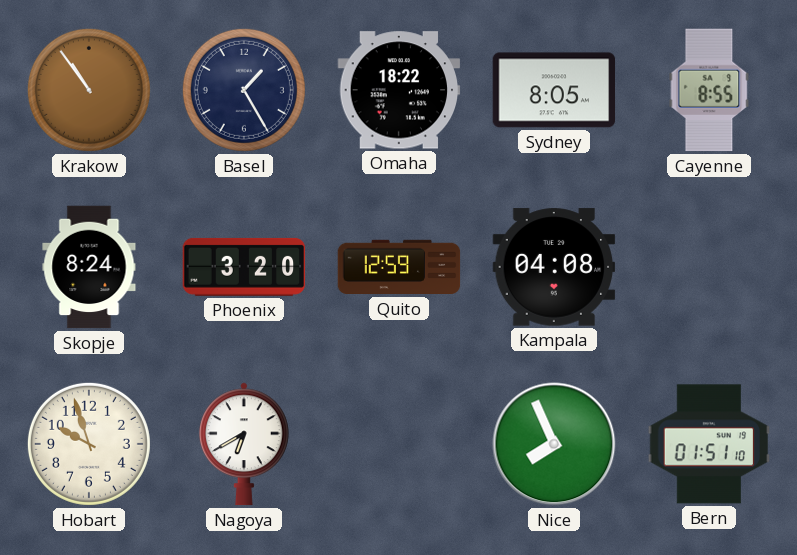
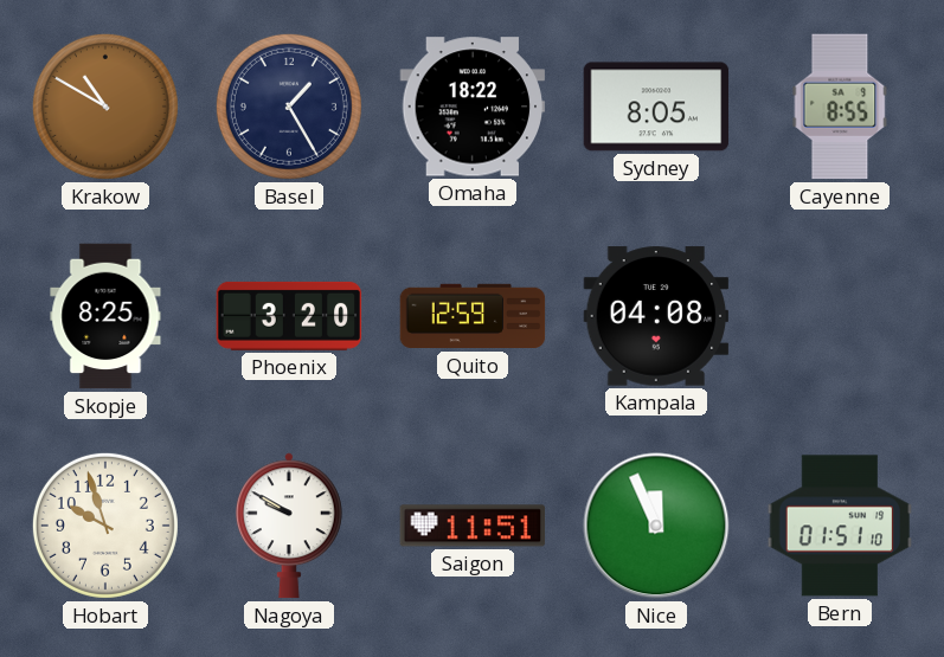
Krakow: 10:54 -> 10:50 (105, 107)
Skopje: 8:24 -> 8:25 (105, 316)
Nagoya: 6:40 -> 9:50 (289, 526)
Saigon: none -> 11:51 (473, 526)
Nice: 7:56 -> 11:56 (656, 526)
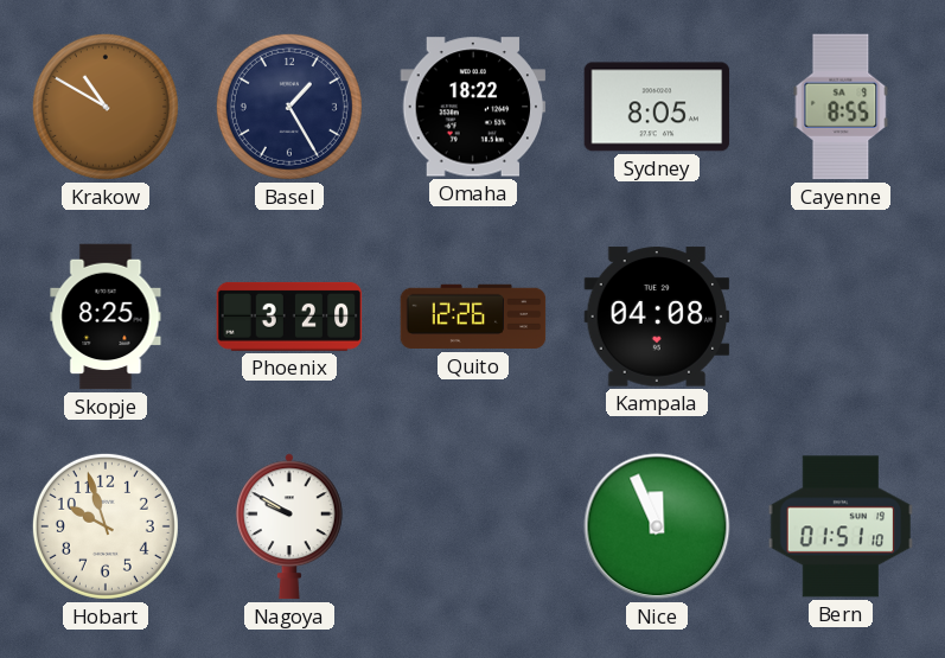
Quito: 12:59 -> 12:26 (473, 317)
Saigon: 11:51 -> none (473, 526)
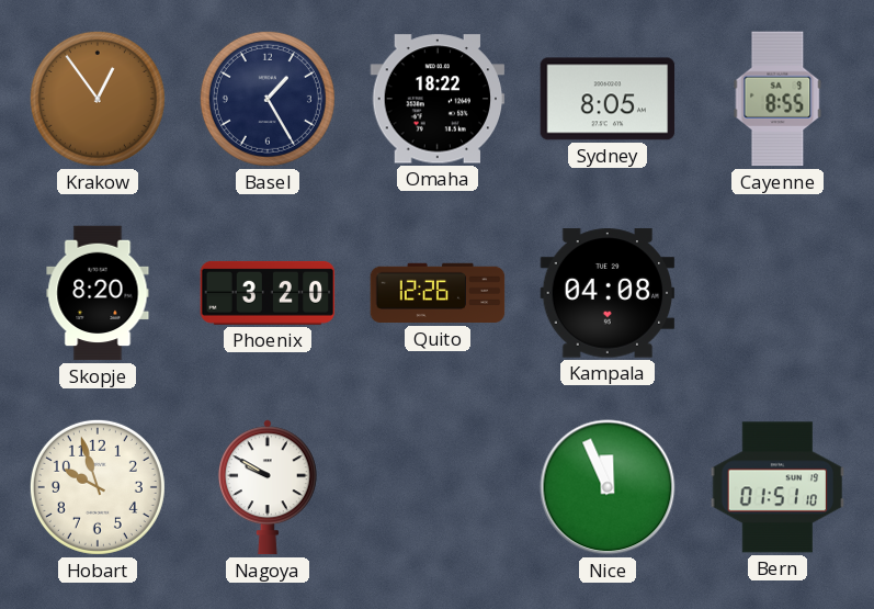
Krakow: 10:50 -> 12:54 (98, 99)
Skopje: 8:25 -> 8:20 (98, 293)
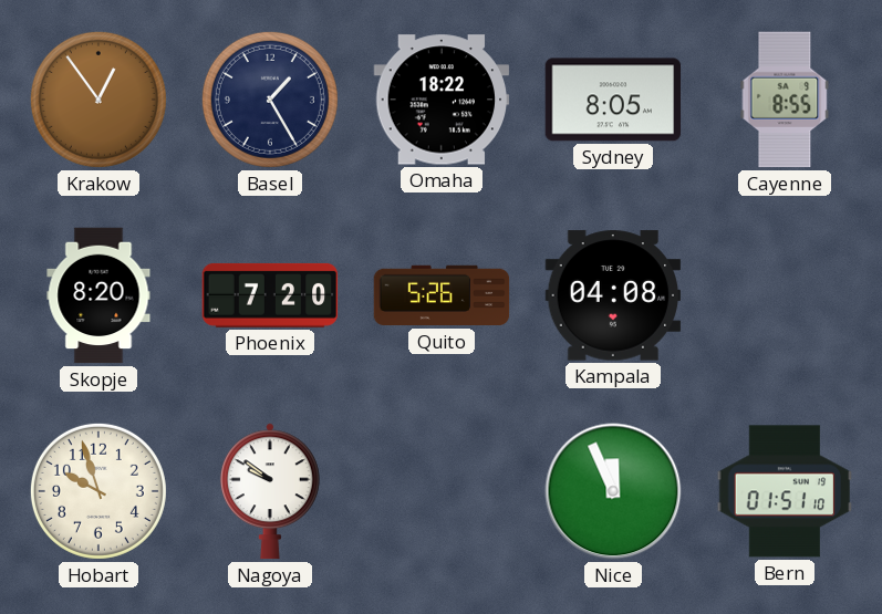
Phoenix: 3:20 -> 7:20 (270, 295)
Quito: 12:26 -> 5:26 (442, 295)
Nagoya: 9:50 -> 9:51 (270, 491)
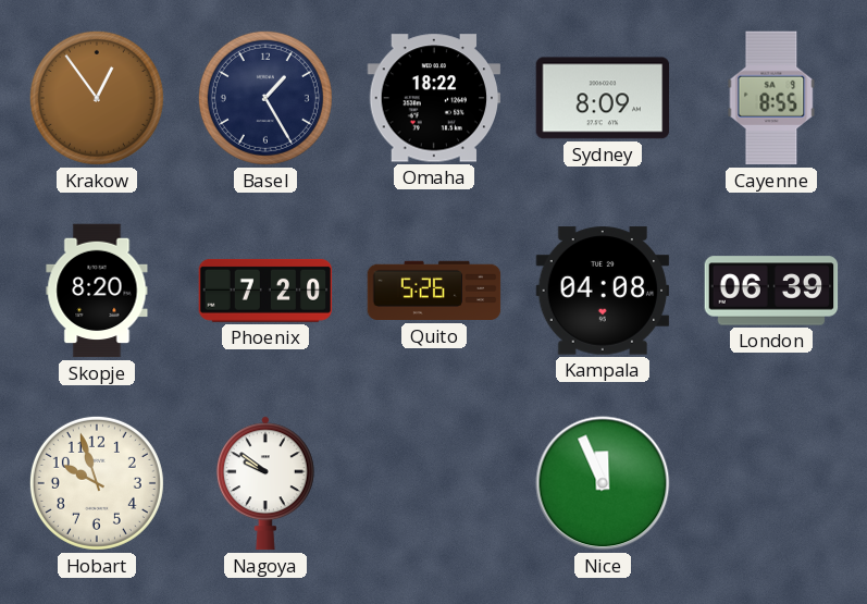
Sydney: 8:05 -> 8:09 (603, 98)
London: none -> 06:39 (771, 291)
Bern: 01:51 -> none (785, 491)
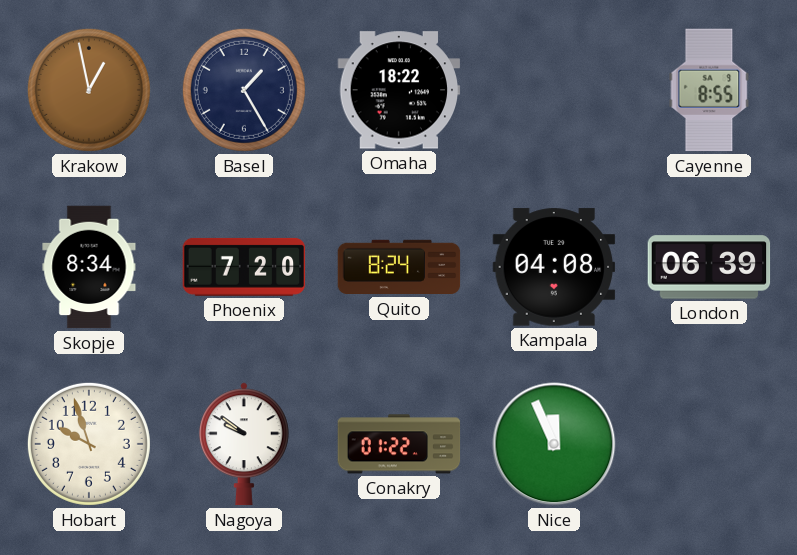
Krakow: 12:54 -> 12:58 (89, 90)
Sydney: 8:09 -> none (603, 98)
Skopje: 8:20 -> 8:34 (89, 267)
Quito: 5:26 -> 8:24 (399, 267)
Conakry: none -> 01:22 (399, 444)
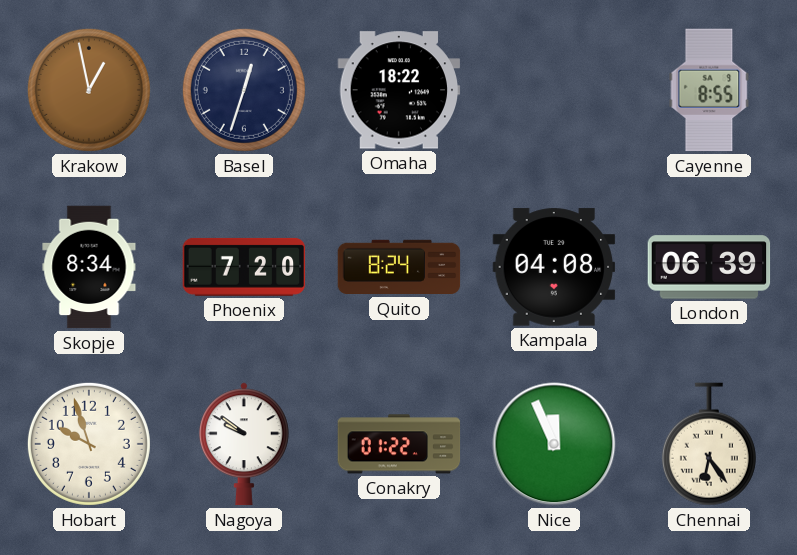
Basel: 1:25 -> 12:33 (244, 90)
Chennai: none -> 6:24 (709, 444)
